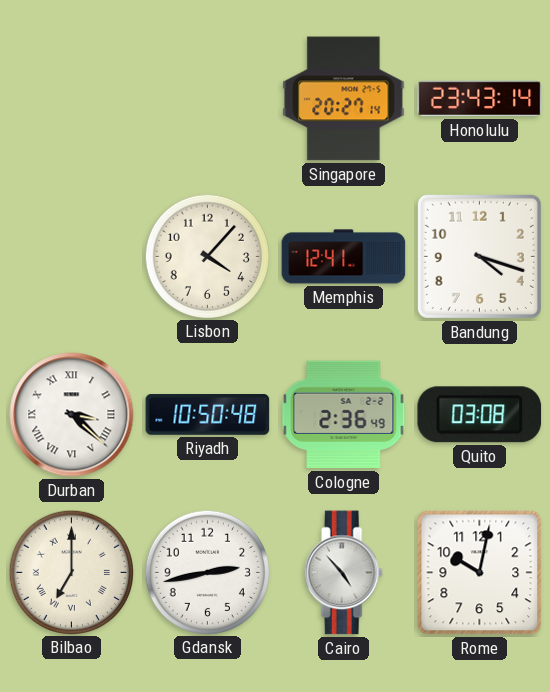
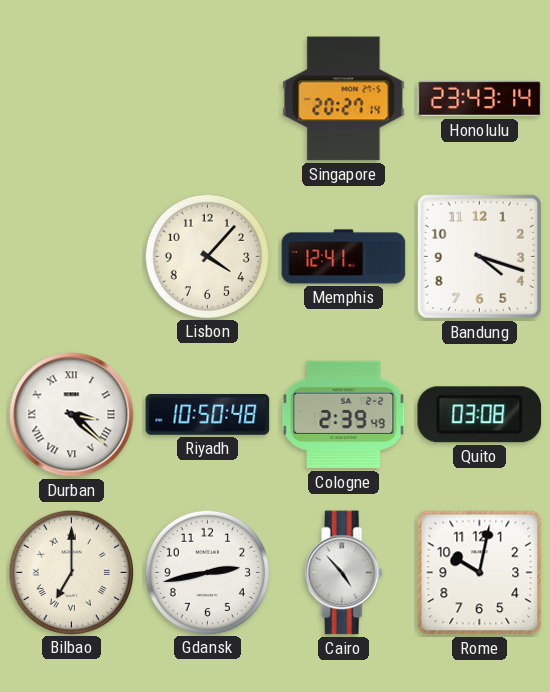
Cologne: 2:36 -> 2:39 (344, 415)
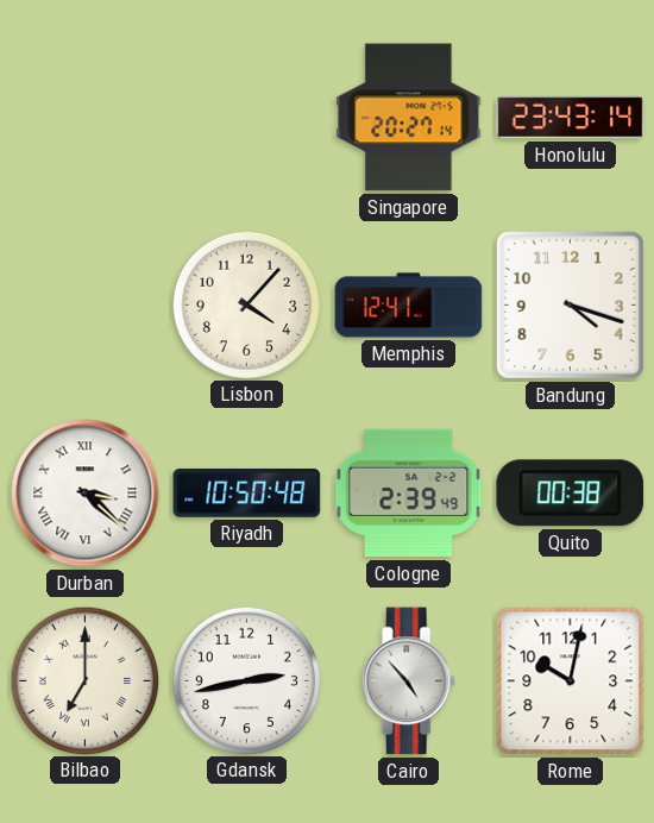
Quito: 03:08 -> 00:38 (571, 494)
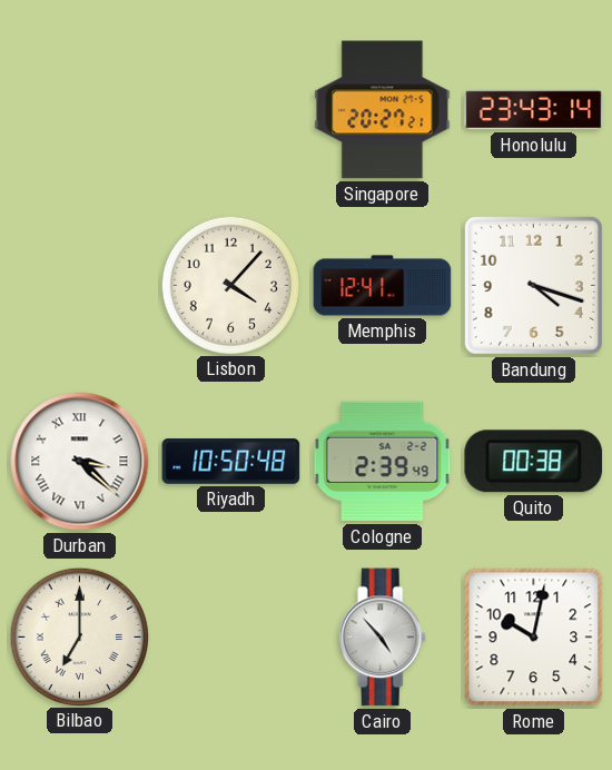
Singapore: 20:27:14 -> 20:27:21 (383, 110)
Gdansk: 2:43 -> none (246, 680)
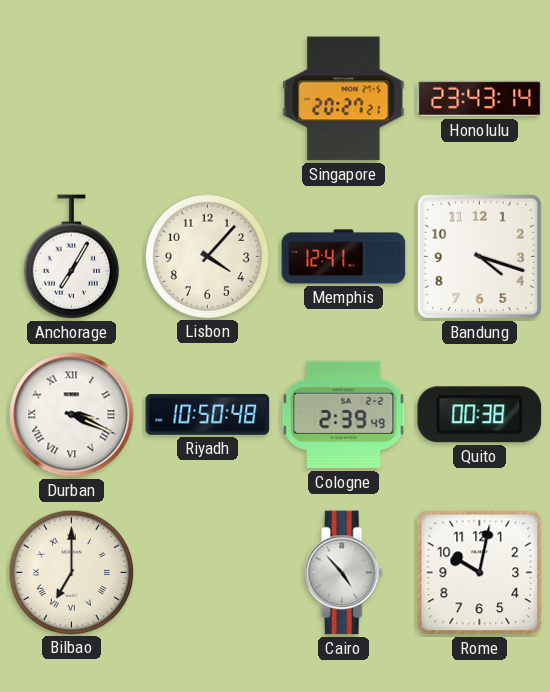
Anchorage: none -> 7:05 (71, 257)
Durban: 3:22 -> 3:19 (72, 415)
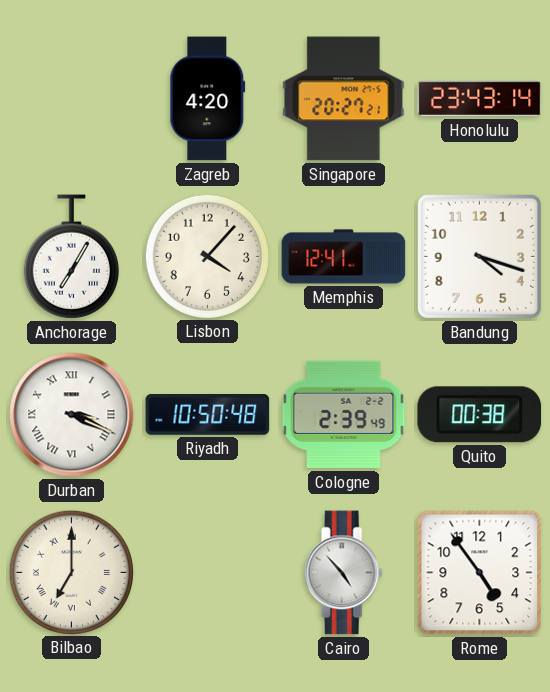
Zagreb: none -> 4:20 (208, 99)
Rome: 10:02 -> 4:54 (480, 573)
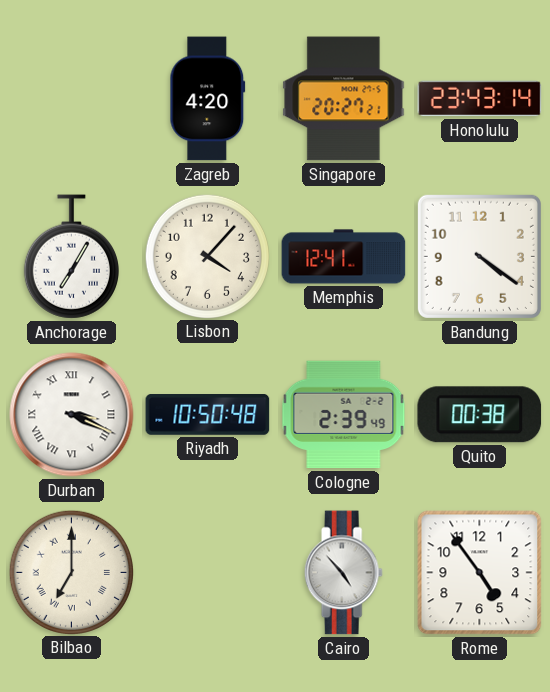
Bandung: 4:18 -> 4:21 (479, 256)
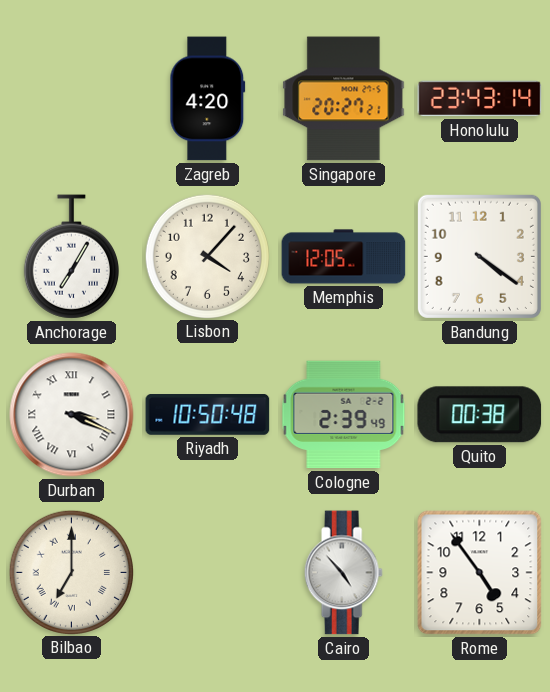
Memphis: 12:41 -> 12:05 (344, 257)
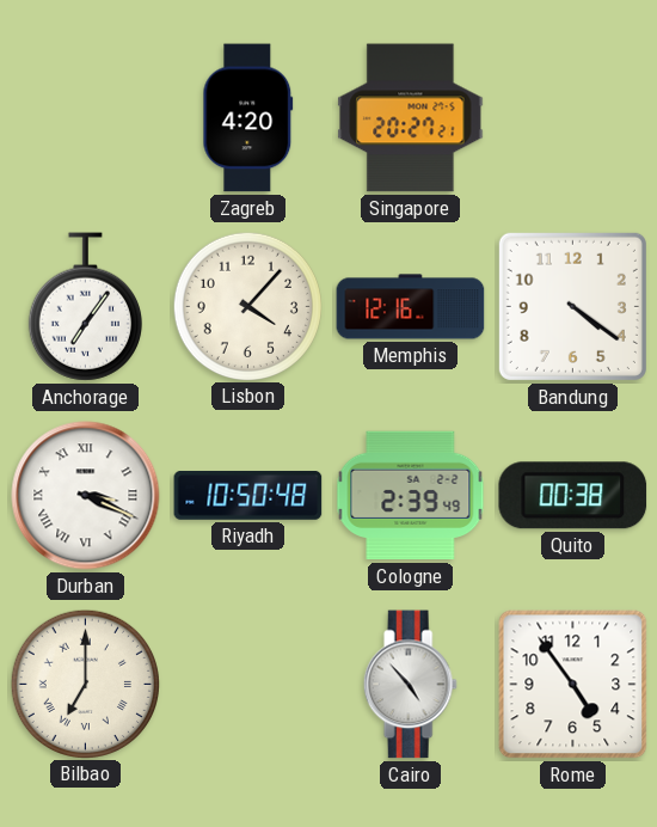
Honolulu: 23:43 -> none (480, 99)
Anchorage: 7:05 -> 7:06 (85, 307)
Memphis: 12:05 -> 12:16 (411, 307)
